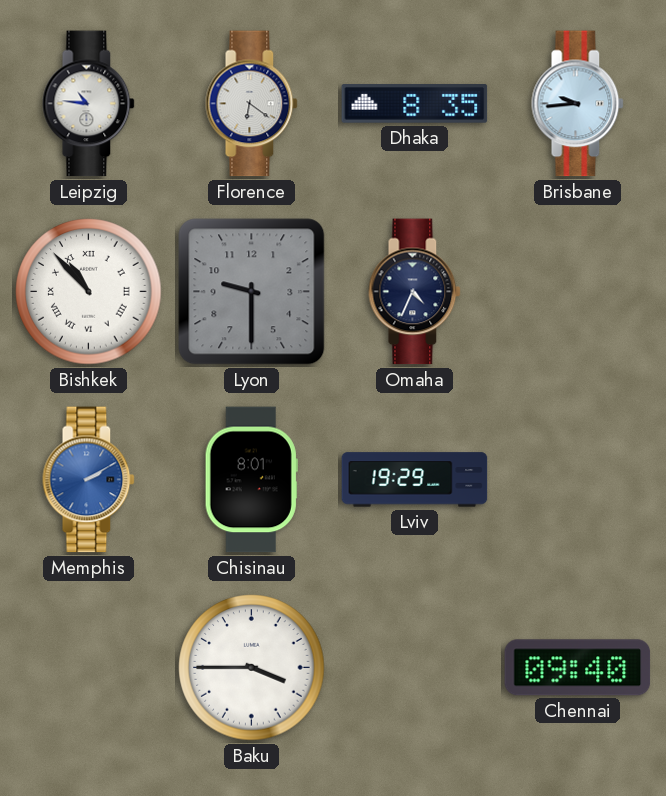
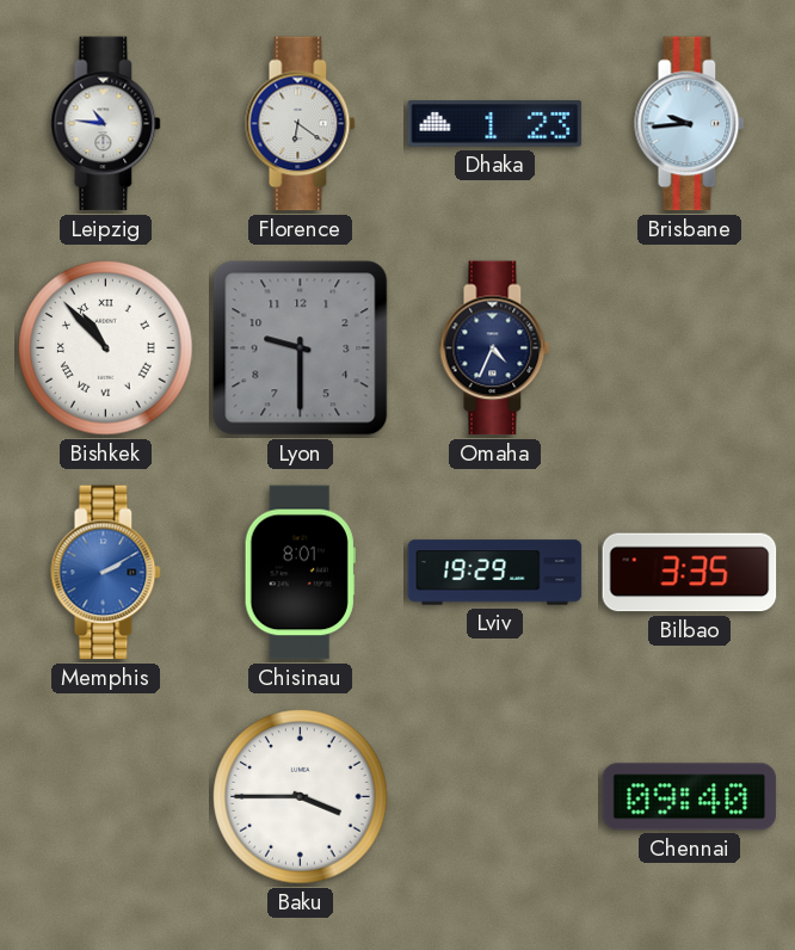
Dhaka: 8:35 -> 1:23 (495, 124)
Bilbao: none -> 3:35 (690, 573)
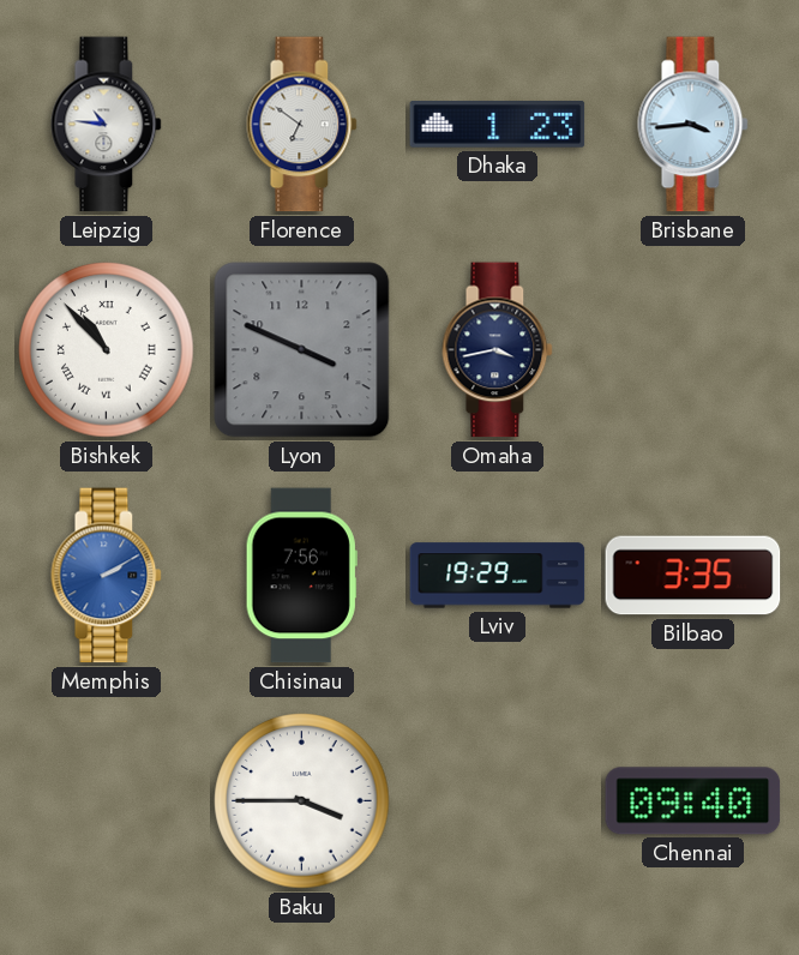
Florence: 6:21 -> 6:51 (302, 125)
Brisbane: 9:44 -> 3:44 (693, 125)
Lyon: 9:30 -> 3:49 (302, 350)
Omaha: 4:34 -> 3:43 (498, 350)
Chisinau: 8:01 -> 7:56 (301, 576)
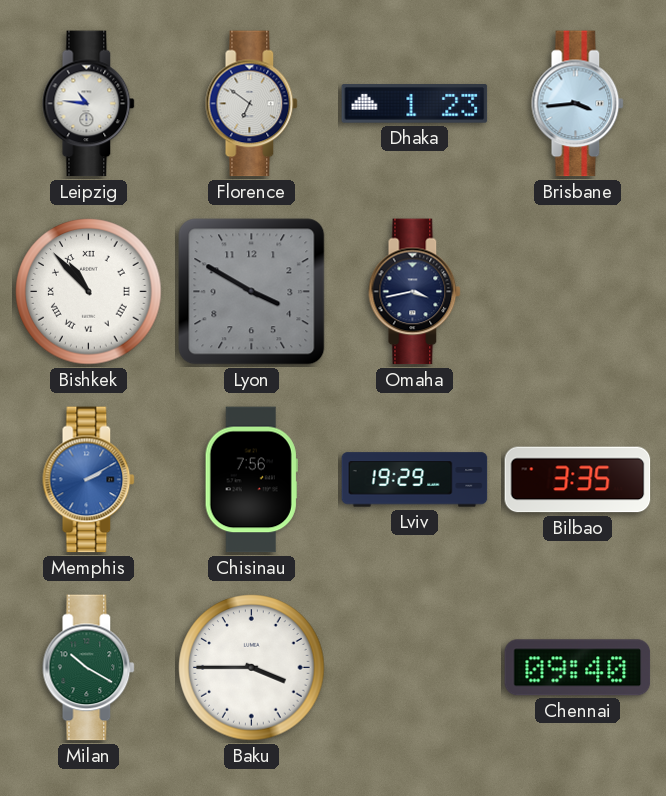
Lyon: 3:49 -> 3:50 (252, 292)
Milan: none -> 10:20 (89, 668)
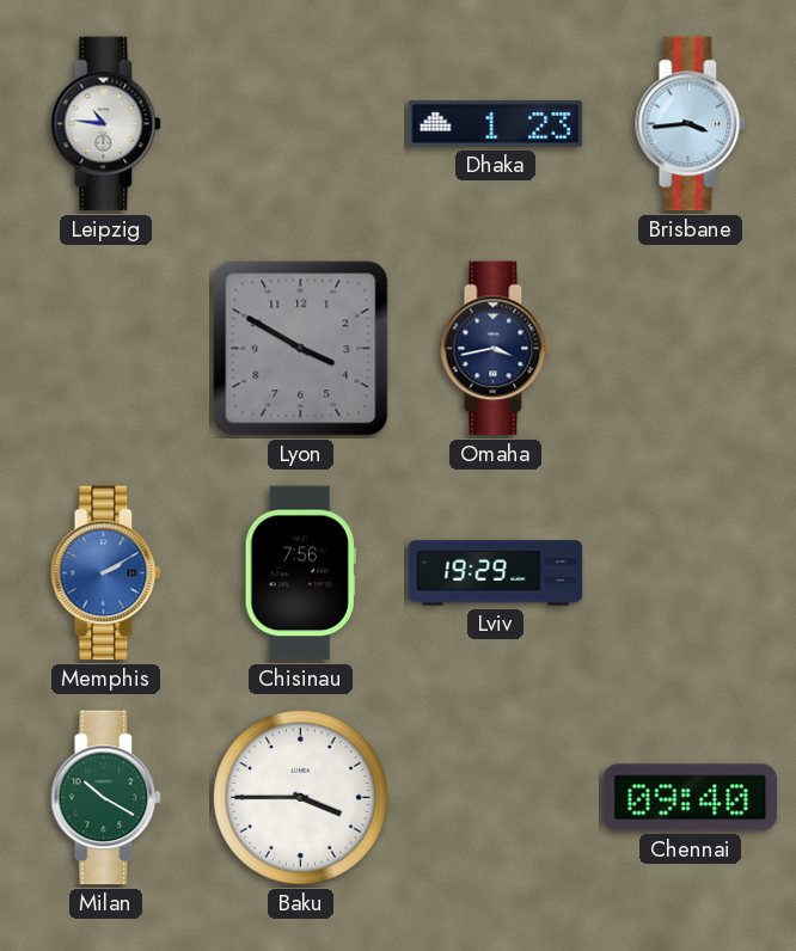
Florence: 6:51 -> none (252, 104)
Bishkek: 10:53 -> none (89, 292)
Bilbao: 3:35 -> none (578, 480)
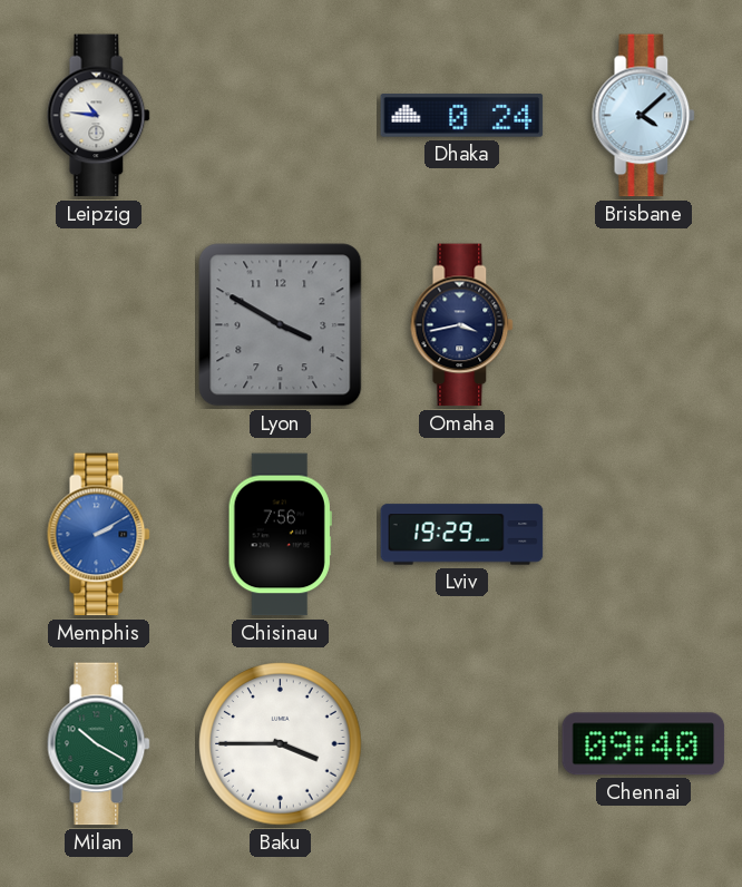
Dhaka: 1:23 -> 0:24 (462, 116)
Brisbane: 3:44 -> 4:08 (644, 116)
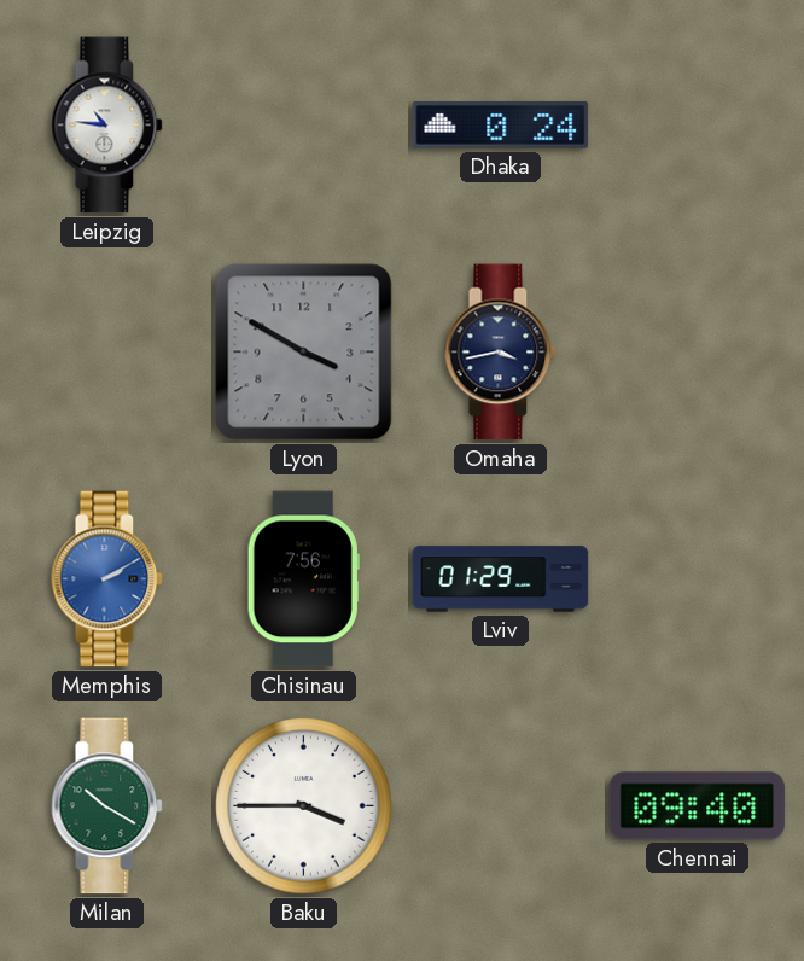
Brisbane: 4:08 -> none (644, 116)
Lviv: 19:29 -> 01:29 (501, 579)
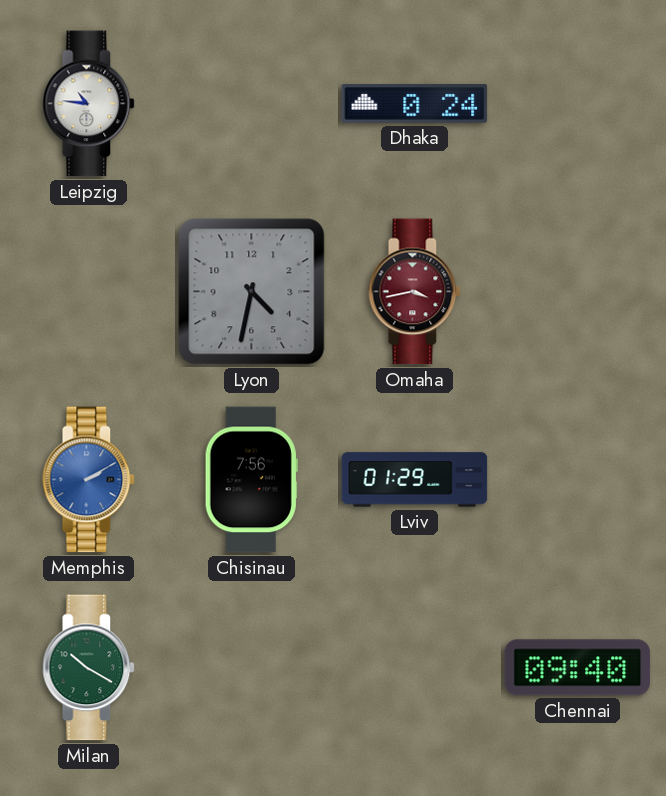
Lyon: 3:50 -> 4:32 (252, 292)
Omaha dial: navy -> burgundy (415, 292)
Baku: 3:45 -> none (304, 806)
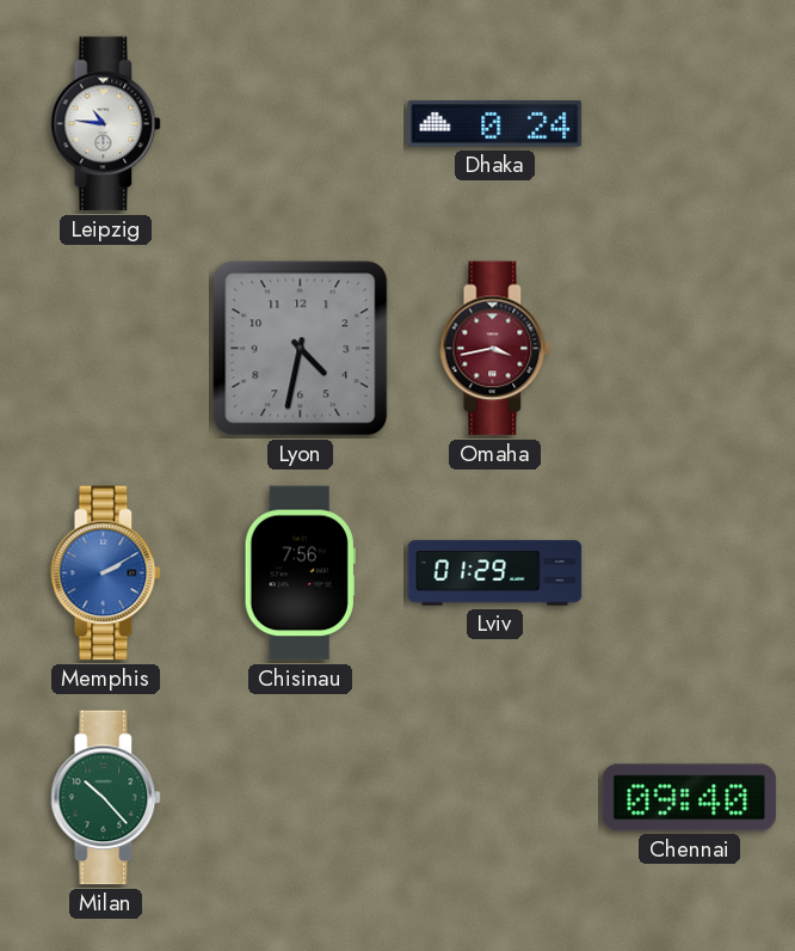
Milan: 10:20 -> 10:23 (106, 798)
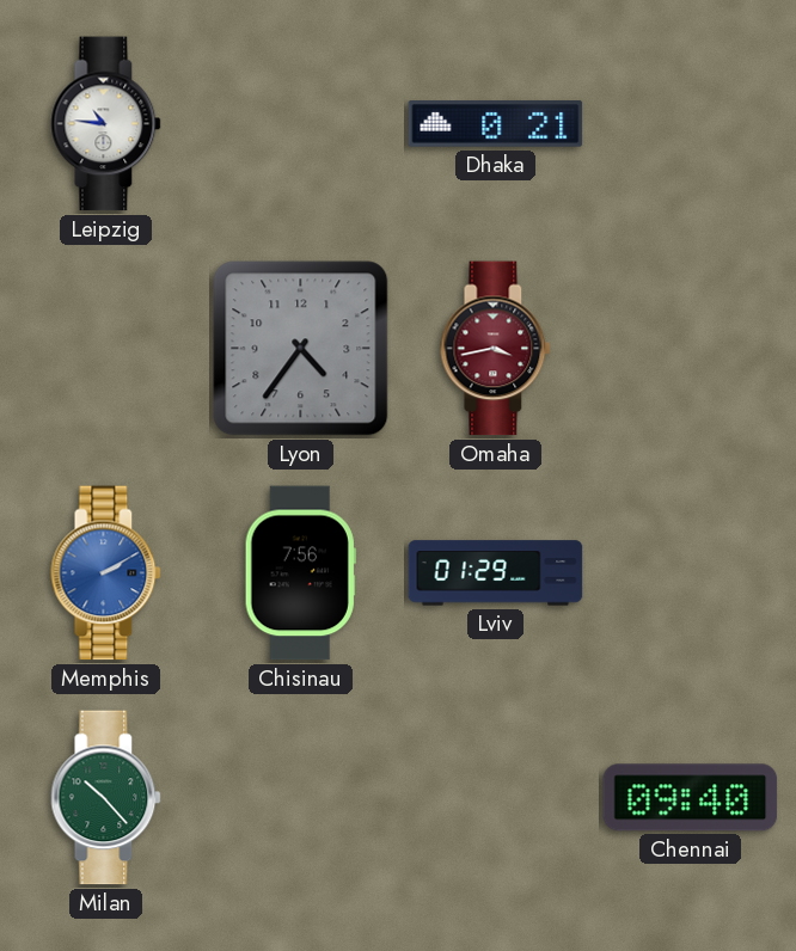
Dhaka: 0:24 -> 0:21 (496, 124)
Lyon: 4:32 -> 4:36 (301, 349)
